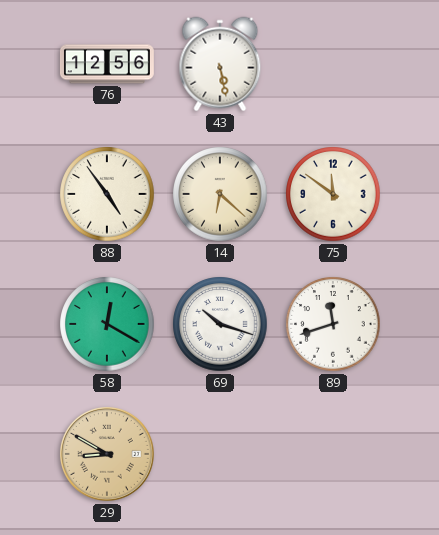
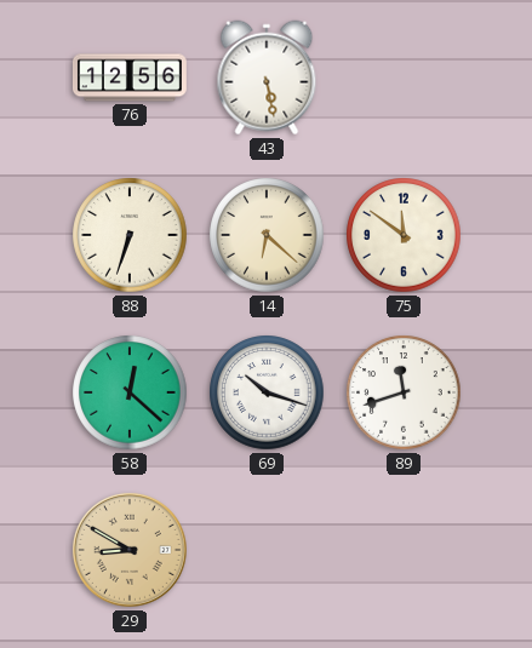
88: 4:54 -> 6:33 (130, 235)
58: 12:20 -> 12:22 (130, 392)
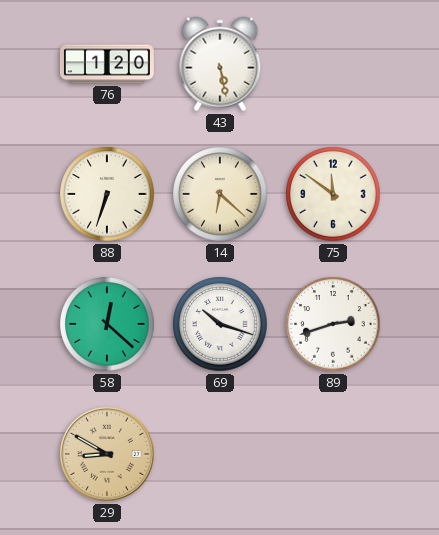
76: 12:56 -> 1:20 (107, 64)
89: 11:42 -> 2:42 (333, 324)
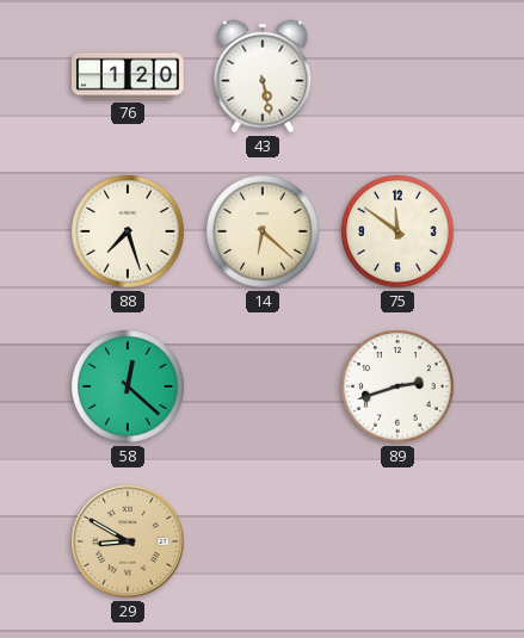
88: 6:33 -> 7:27 (128, 231)
69: 10:18 -> none (220, 324)
